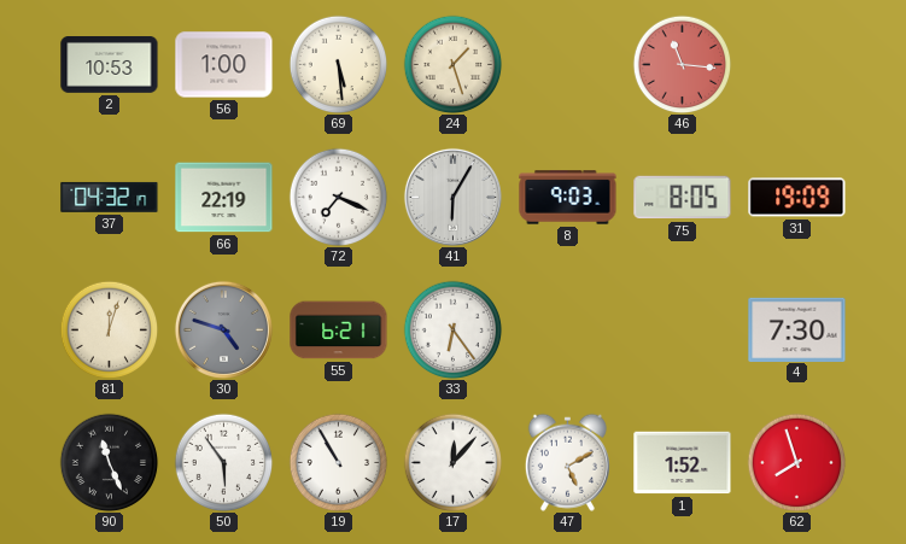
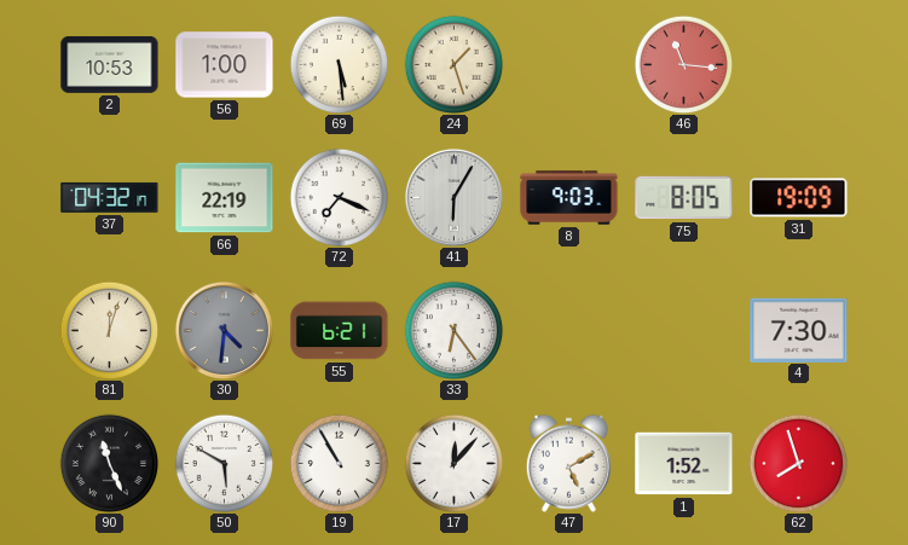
30: 4:48 -> 4:31 (224, 330)
50: 5:54 -> 5:50 (224, 463)
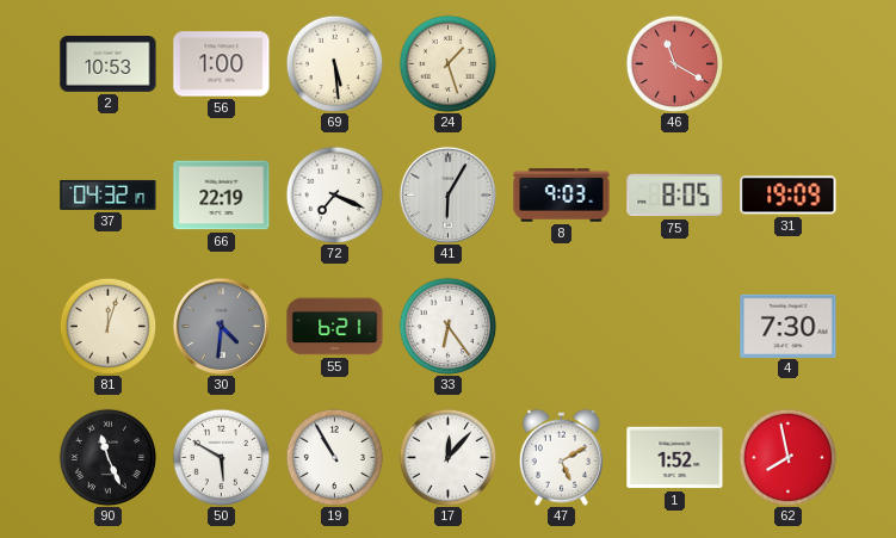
46: 11:16 -> 11:20 (674, 63)
62: 7:57 -> 7:58 (787, 457)
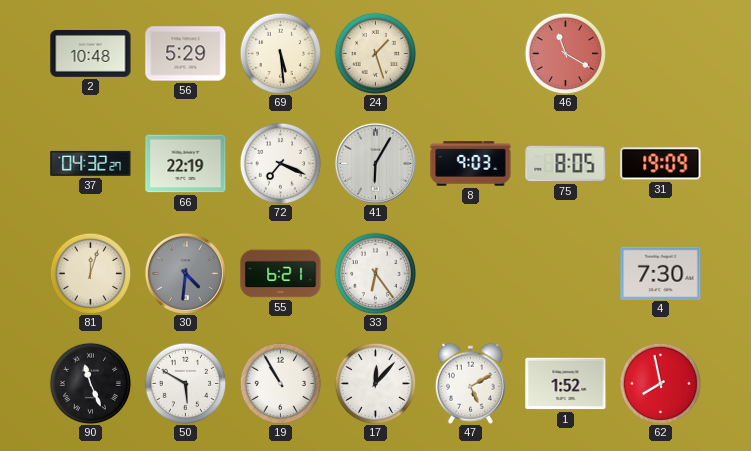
2: 10:53 -> 10:48 (91, 54)
56: 1:00 -> 5:29 (186, 54)
37: 04:32:17 -> 04:32:27 (91, 163)
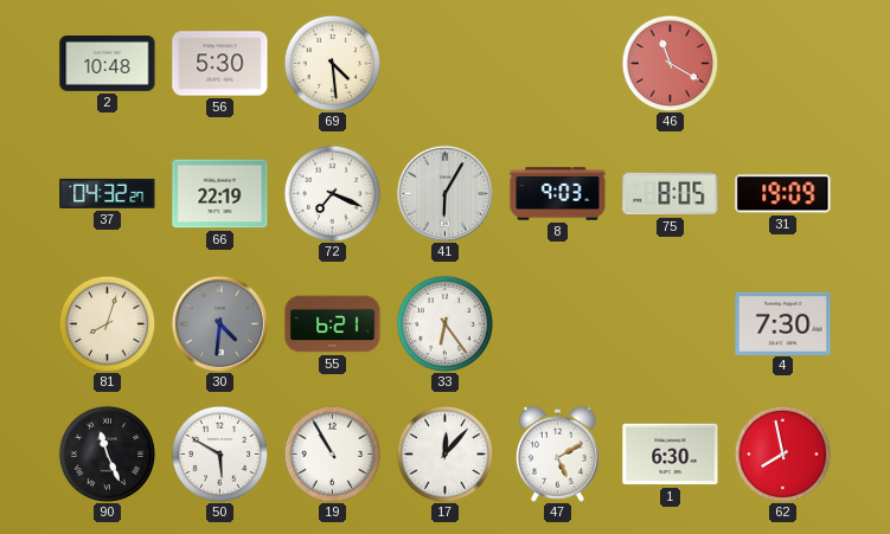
56: 5:29 -> 5:30 (220, 64)
69: 5:29 -> 4:29 (332, 63)
24: 1:27 -> none (375, 53)
81: 12:03 -> 8:03 (107, 323)
1: 1:52 -> 6:30 (671, 455)
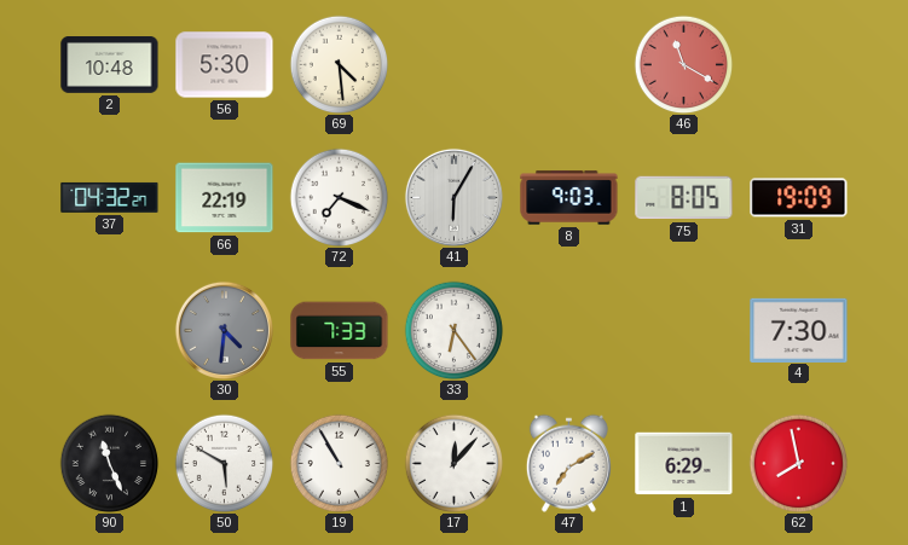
81: 8:03 -> none (107, 323)
55: 6:21 -> 7:33 (340, 331)
47: 5:10 -> 7:10 (568, 463)
1: 6:30 -> 6:29 (684, 464)
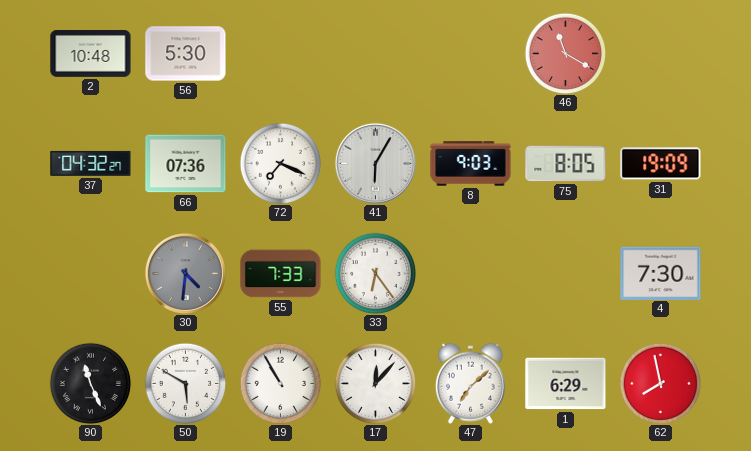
69: 4:29 -> none (339, 64)
66: 22:19 -> 07:36 (186, 164)
47: 7:10 -> 7:08 (470, 383)
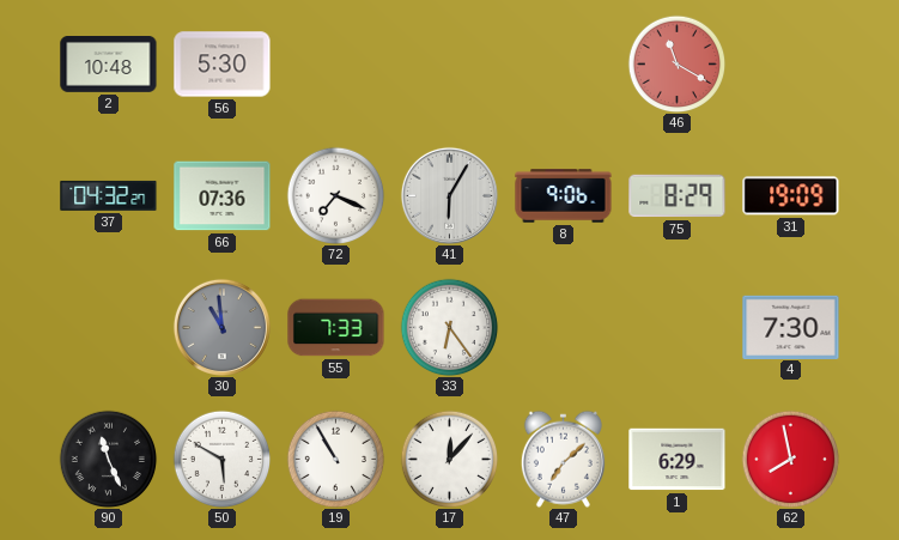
8: 9:03 -> 9:06 (564, 196)
75: 8:05 -> 8:29 (678, 196)
30: 4:31 -> 10:59 (221, 327)
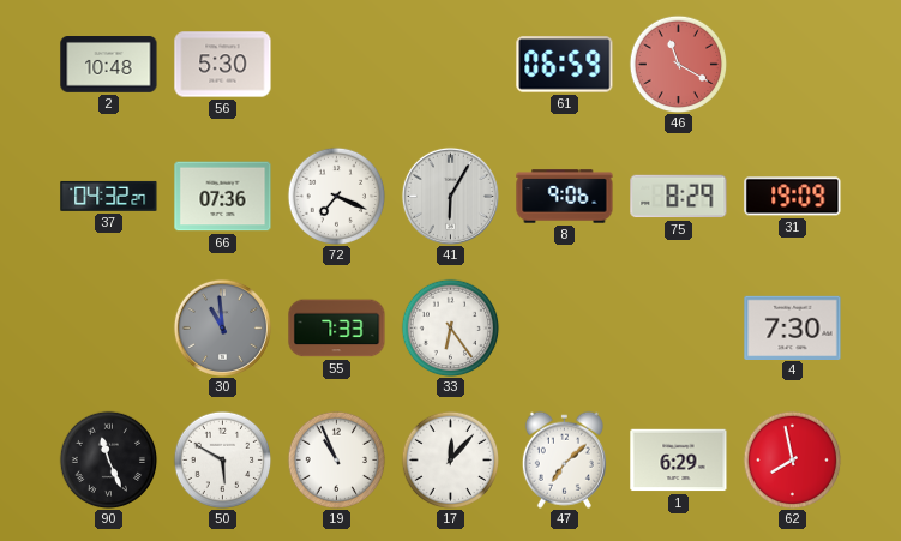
61: none -> 06:59 (565, 65)
19: 10:55 -> 10:56 (336, 459)
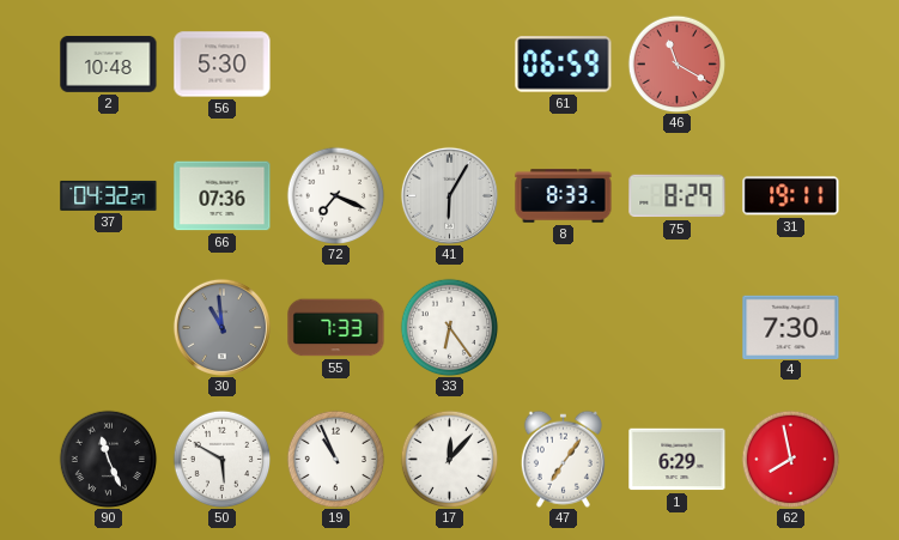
8: 9:06 -> 8:33 (564, 196)
31: 19:09 -> 19:11 (791, 196)
47: 7:08 -> 7:06 (563, 459)
